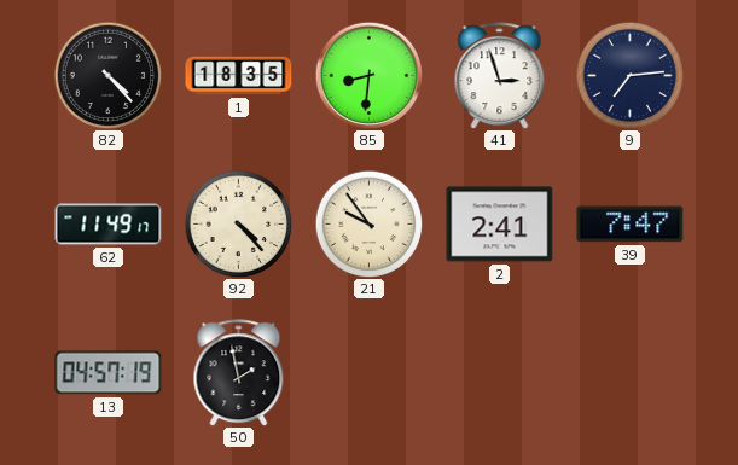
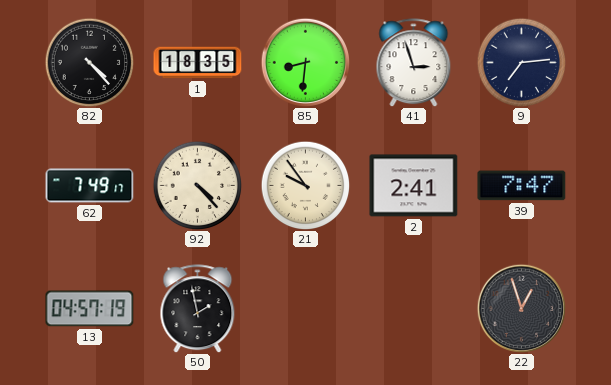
62: 11:49 -> 7:49 (90, 186)
22: none -> 12:57 (521, 308)
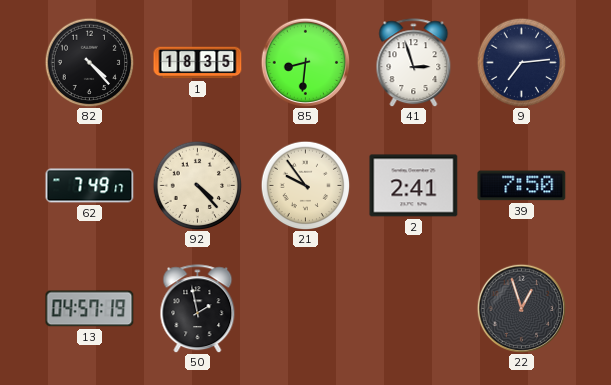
39: 7:47 -> 7:50 (522, 186)
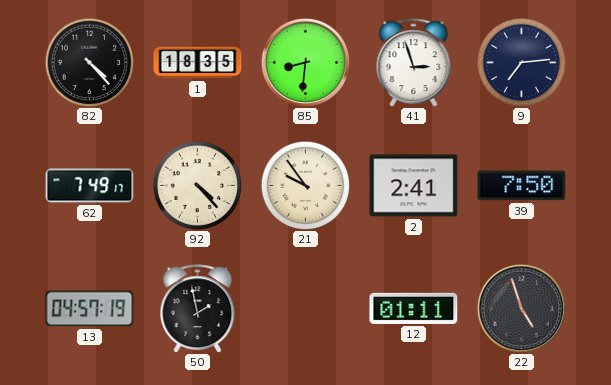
12: none -> 01:11 (414, 308)
22: 12:57 -> 4:57 (521, 308)
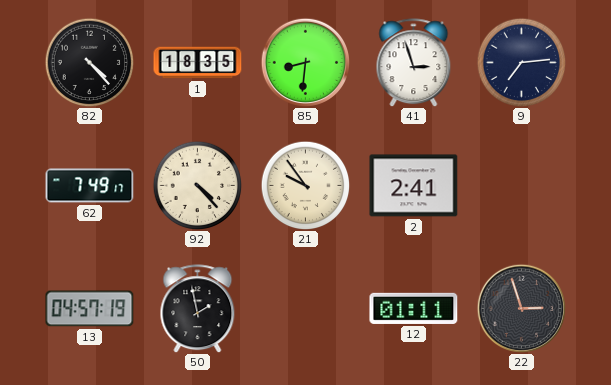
39: 7:50 -> none (522, 186)
22: 4:57 -> 2:57 (521, 308)
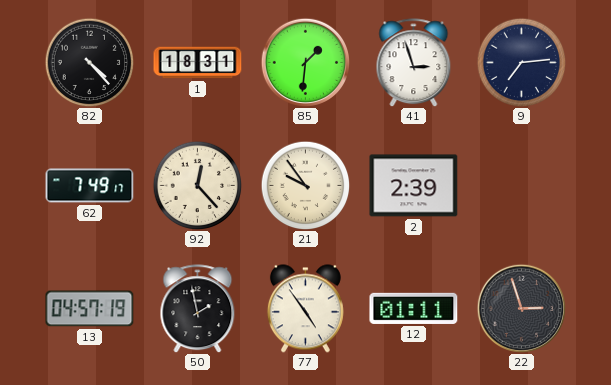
1: 18:35 -> 18:31 (198, 63)
85: 8:31 -> 1:31 (305, 62)
92: 4:23 -> 12:23 (197, 185)
2: 2:41 -> 2:39 (414, 186)
77: none -> 4:54 (305, 309)
